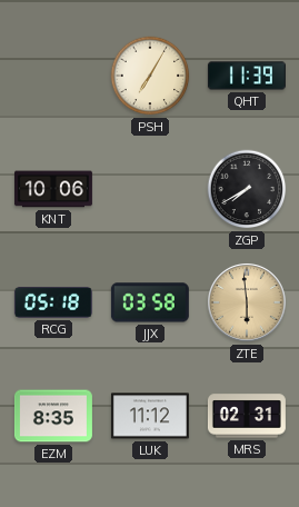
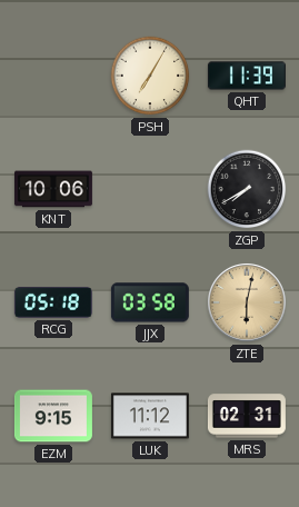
ZTE: 5:59 -> 6:02 (248, 304)
EZM: 8:35 -> 9:15 (53, 416)
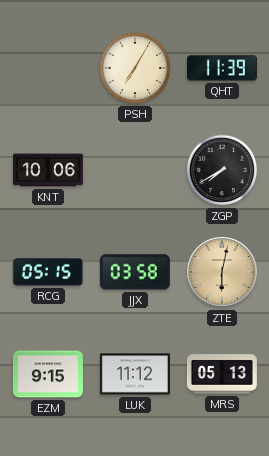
RCG: 05:18 -> 05:15 (48, 272)
MRS: 02:31 -> 05:13 (222, 374)
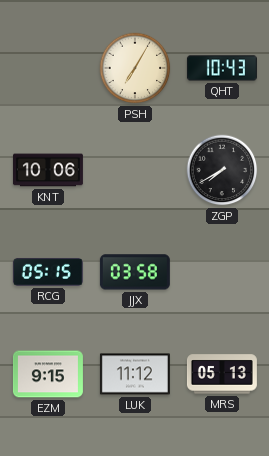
QHT: 11:39 -> 10:43 (222, 68)
ZTE: 6:02 -> none (223, 273)
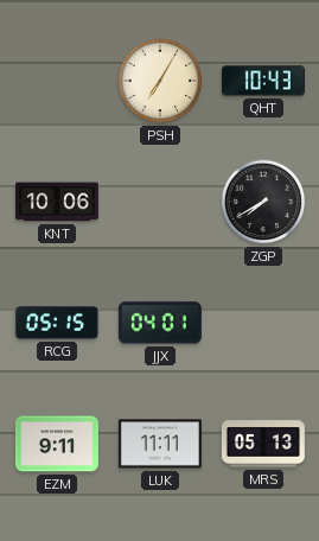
JJX: 03:58 -> 04:01 (160, 323)
EZM: 9:15 -> 9:11 (57, 444)
LUK: 11:12 -> 11:11 (160, 444)
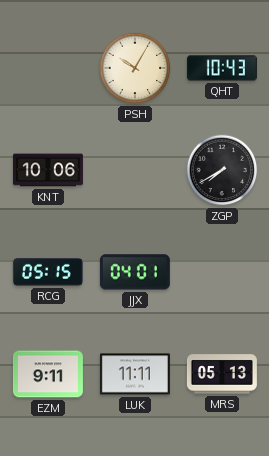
PSH: 7:05 -> 10:05 (135, 68)
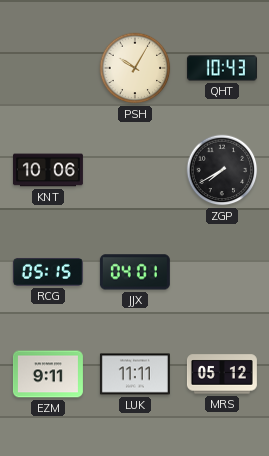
MRS: 05:13 -> 05:12 (222, 374)
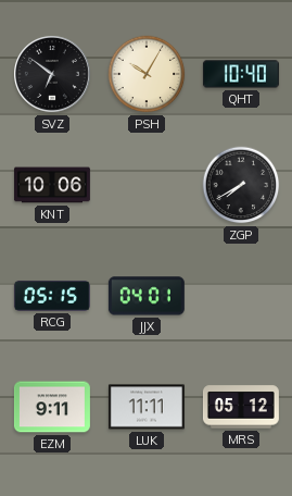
SVZ: none -> 6:51 (53, 75)
QHT: 10:43 -> 10:40 (241, 74)
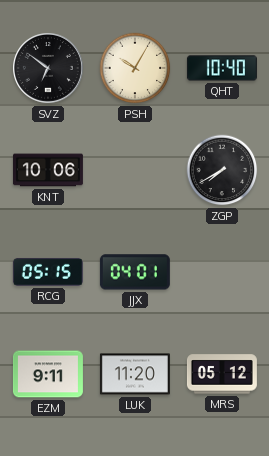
LUK: 11:11 -> 11:20 (135, 374)
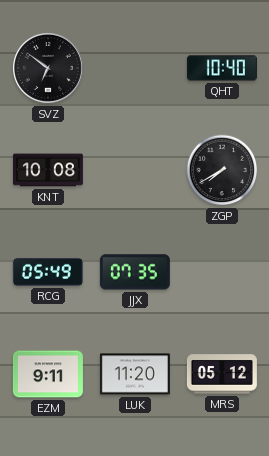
PSH: 10:05 -> none (135, 68)
KNT: 10:06 -> 10:08 (48, 170)
RCG: 05:15 -> 05:49 (48, 272)
JJX: 04:01 -> 07:35 (135, 272)
